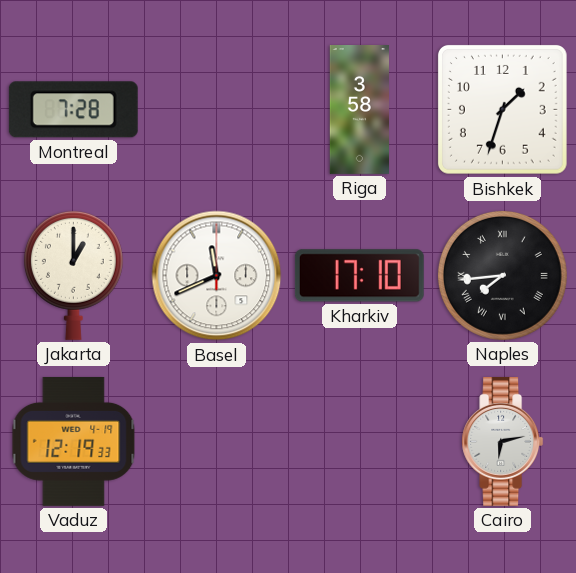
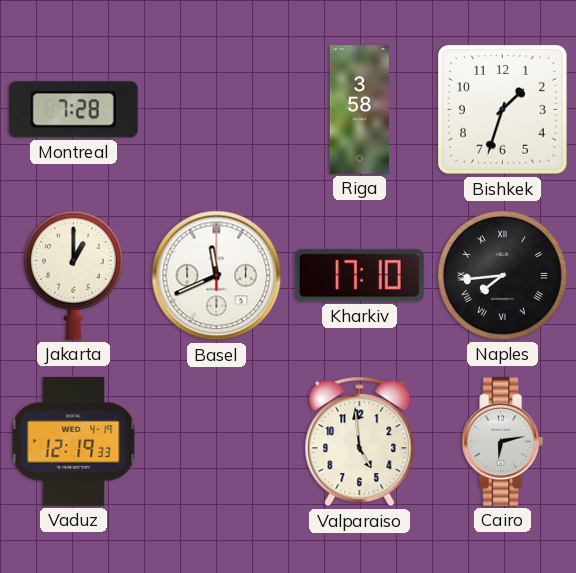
Valparaiso: none -> 4:59 (360, 442)
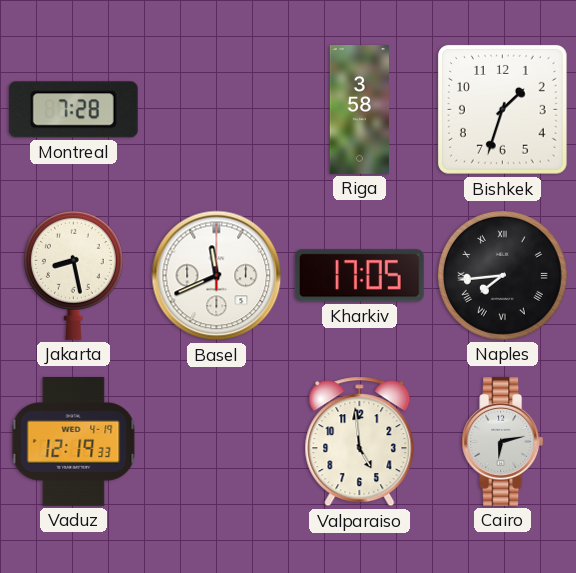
Jakarta: 1:00 -> 8:28 (73, 275)
Kharkiv: 17:10 -> 17:05 (359, 276)
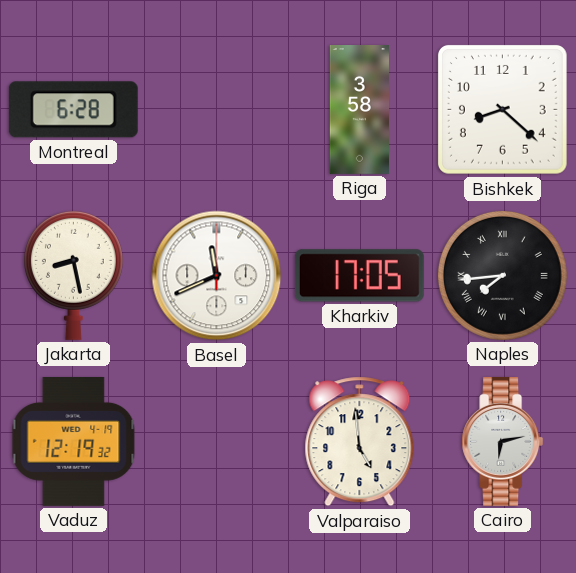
Montreal: 7:28 -> 6:28 (73, 110)
Bishkek: 1:33 -> 8:22 (502, 109)
Vaduz: 12:19:33 -> 12:19:32 (74, 441)
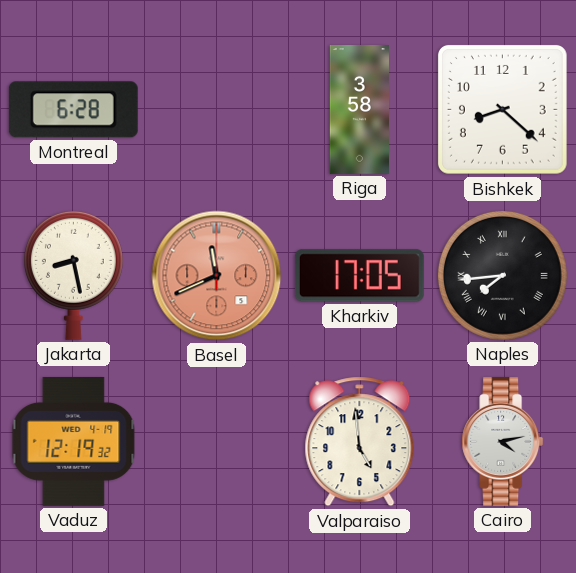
Basel dial: white -> salmon (217, 276)
Cairo: 6:13 -> 4:13 (503, 441)
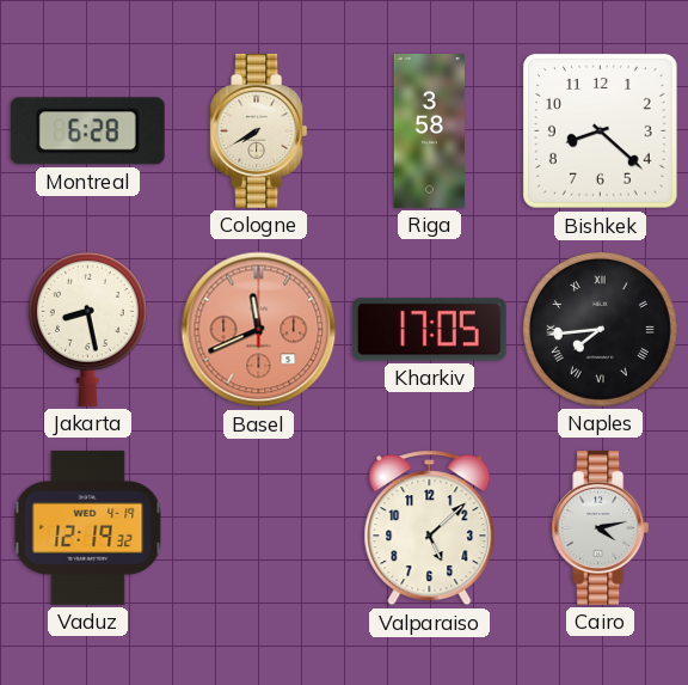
Cologne: none -> 7:40 (259, 130)
Valparaiso: 4:59 -> 5:08 (430, 528)
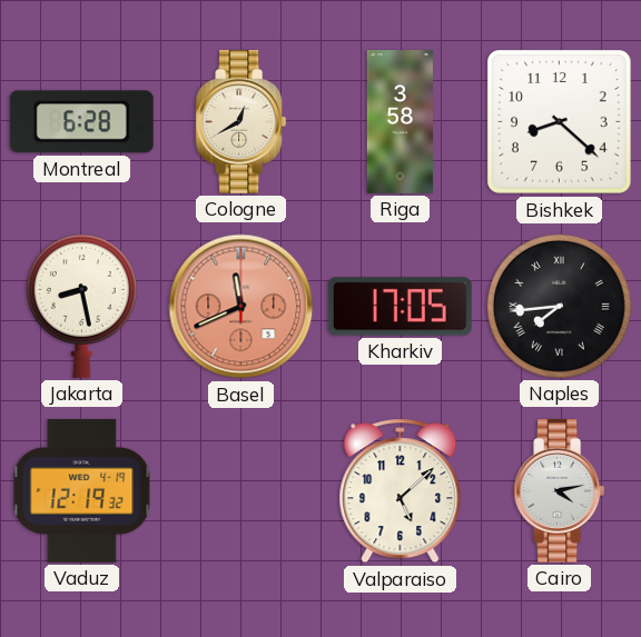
Cologne: 7:40 -> 12:40 (241, 121)
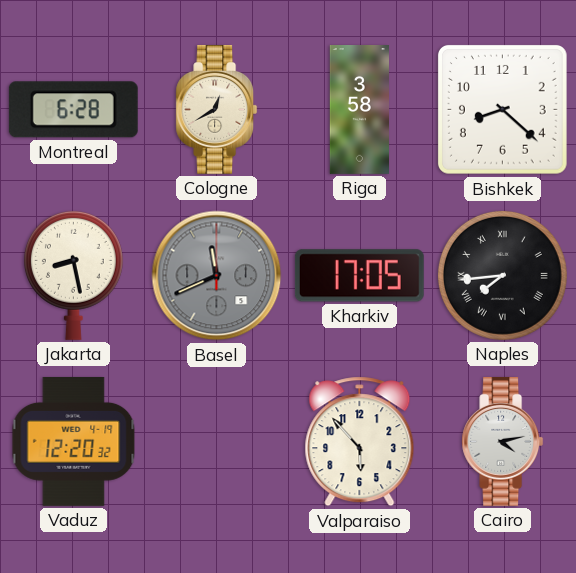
Basel dial: salmon -> grey (217, 276)
Vaduz: 12:19 -> 12:20 (74, 441)
Valparaiso: 5:08 -> 5:53 (360, 442)
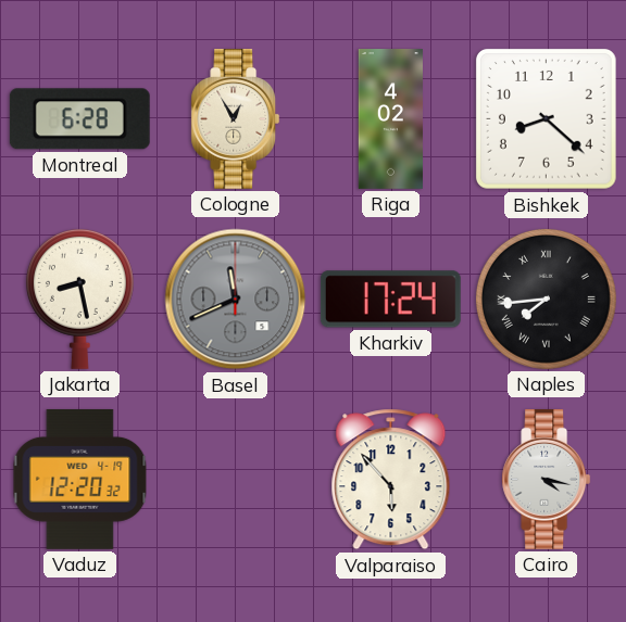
Cologne: 12:40 -> 12:55 (236, 118)
Riga: 3:58 -> 4:02 (390, 119)
Kharkiv: 17:05 -> 17:24 (390, 300)
Cairo: 4:13 -> 4:17 (547, 479)
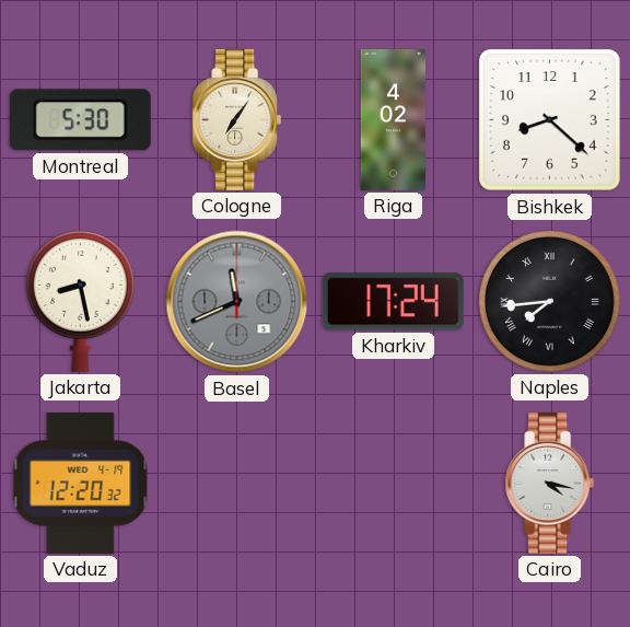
Montreal: 6:28 -> 5:30 (80, 120)
Cologne: 12:55 -> 7:06 (237, 119)
Valparaiso: 5:53 -> none (391, 480)
